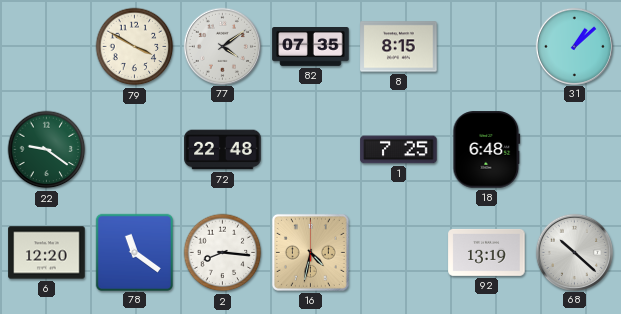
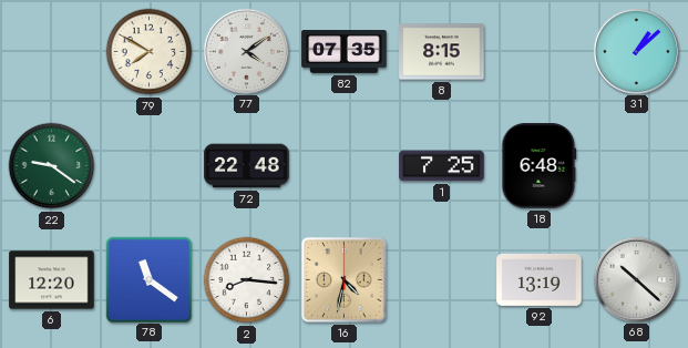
79: 3:50 -> 7:50 (150, 52)
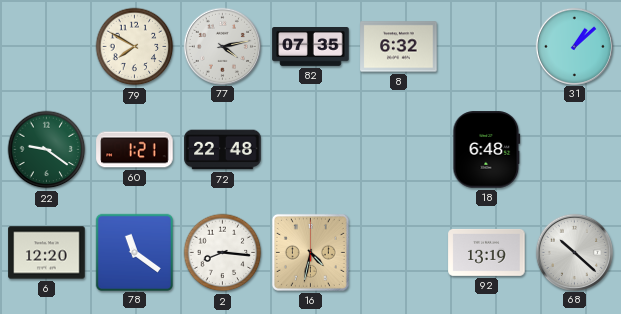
77: 4:09 -> 4:13 (222, 46)
8: 8:15 -> 6:32 (399, 47)
60: none -> 1:21 (135, 150)
1: 7:25 -> none (442, 166)
